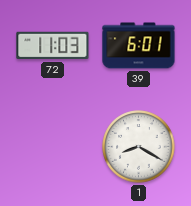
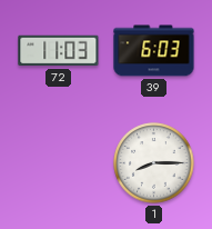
39: 6:01 -> 6:03 (154, 51)
1: 8:20 -> 8:15 (154, 163)
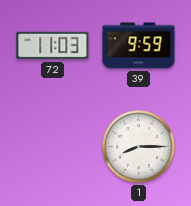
39: 6:03 -> 9:59 (139, 46)
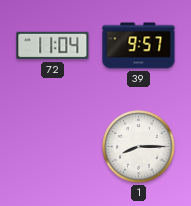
72: 11:03 -> 11:04 (53, 46)
39: 9:59 -> 9:57 (139, 46)
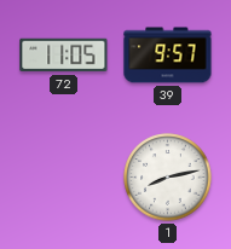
72: 11:04 -> 11:05 (64, 56)
1: 8:15 -> 8:13 (168, 178)
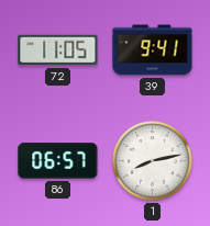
39: 9:57 -> 9:41 (153, 50)
86: none -> 06:57 (58, 161)
